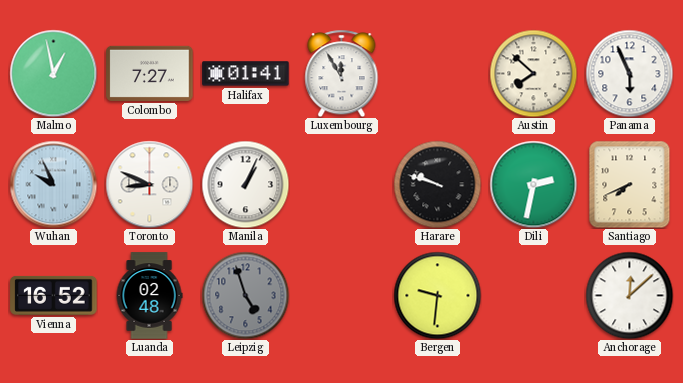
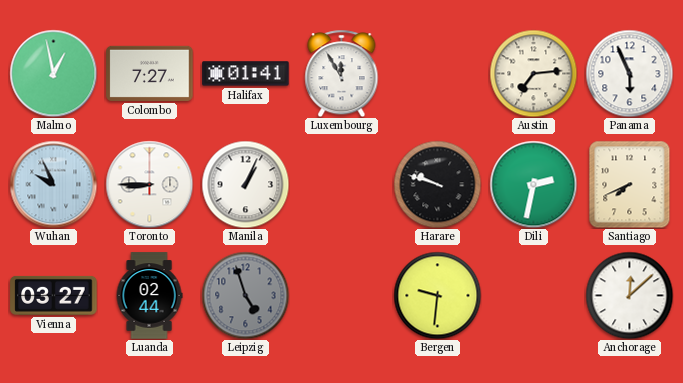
Austin: 7:52 -> 7:14 (533, 73)
Toronto: 8:49 -> 8:45 (149, 184)
Vienna: 16:52 -> 03:27 (54, 295)
Luanda: 02:48 -> 02:44 (149, 296)
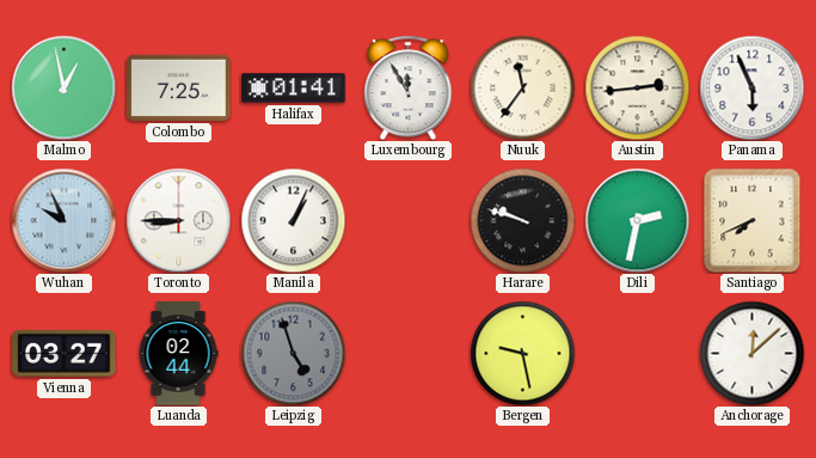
Colombo: 7:27 -> 7:25 (179, 87)
Nuuk: none -> 11:36 (522, 87)
Austin: 7:14 -> 2:44 (637, 87)
Bergen: 9:31 -> 9:28 (522, 353)
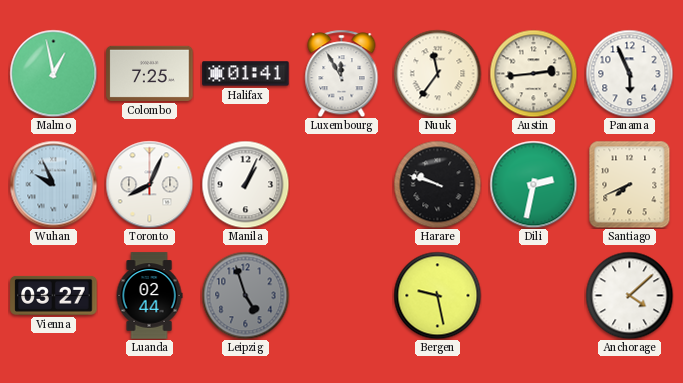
Toronto: 8:45 -> 8:04 (149, 184)
Anchorage: 12:08 -> 4:08 (629, 295)
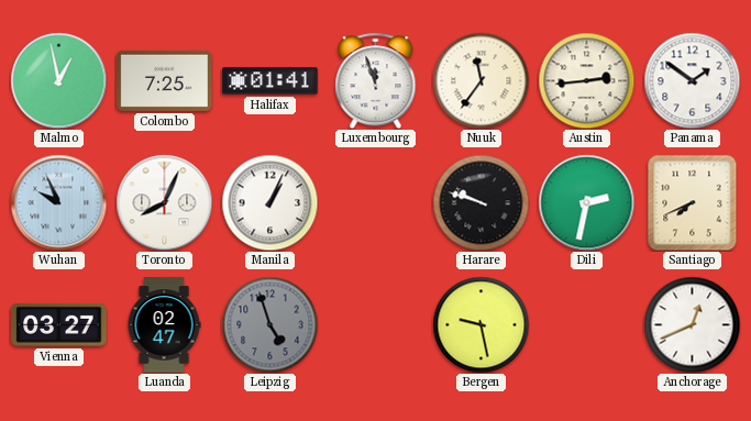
Luxembourg: 11:55 -> 11:57 (376, 80)
Panama: 5:56 -> 1:51 (692, 80)
Luanda: 02:44 -> 02:47 (164, 325)
Anchorage: 4:08 -> 12:41 (692, 324)
